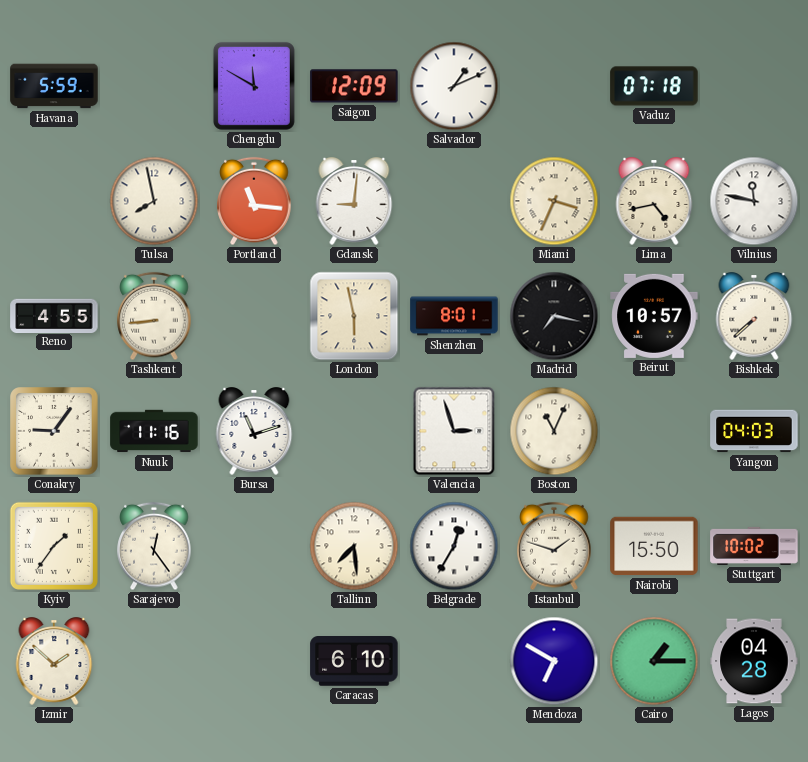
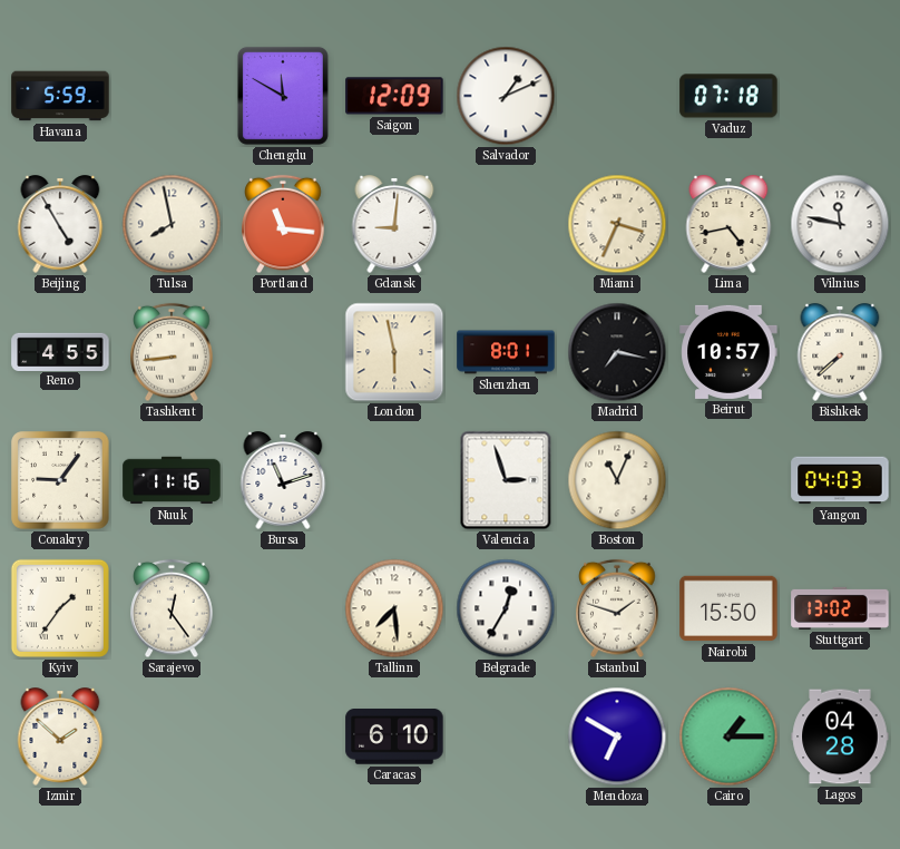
Beijing: none -> 4:55 (60, 224)
Stuttgart: 10:02 -> 13:02 (840, 608)
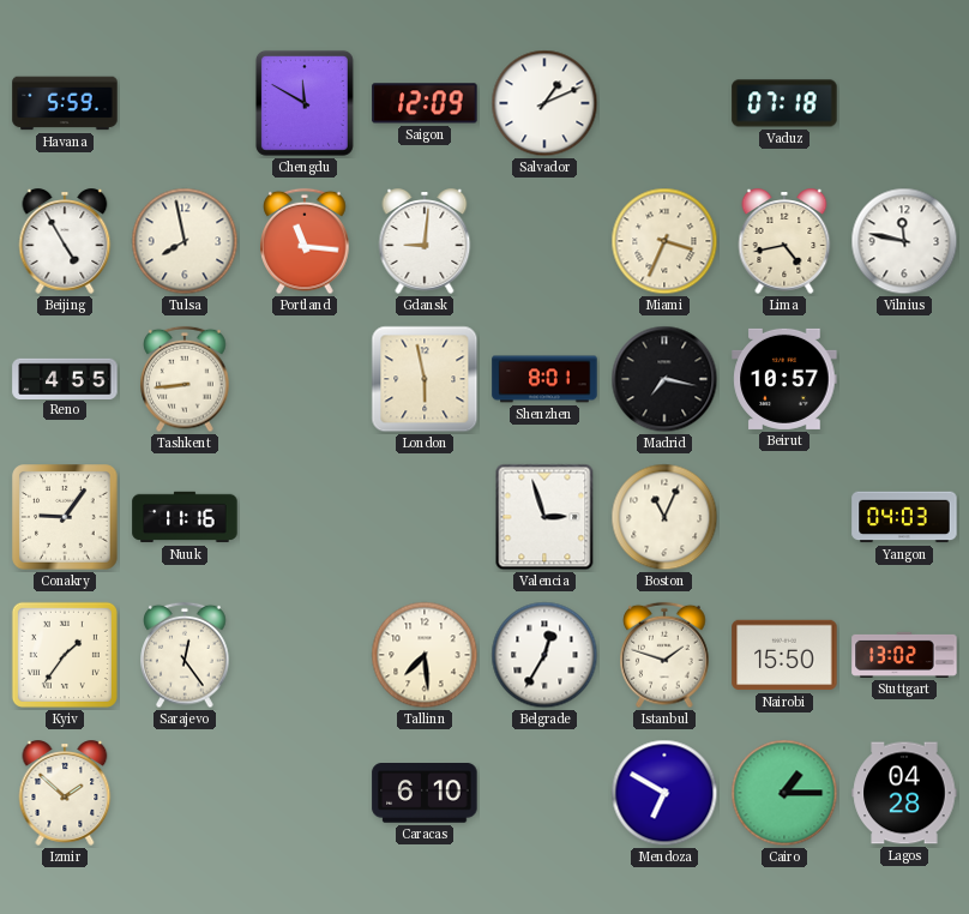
Bishkek: 7:38 -> none (840, 352)
Bursa: 11:12 -> none (283, 480)
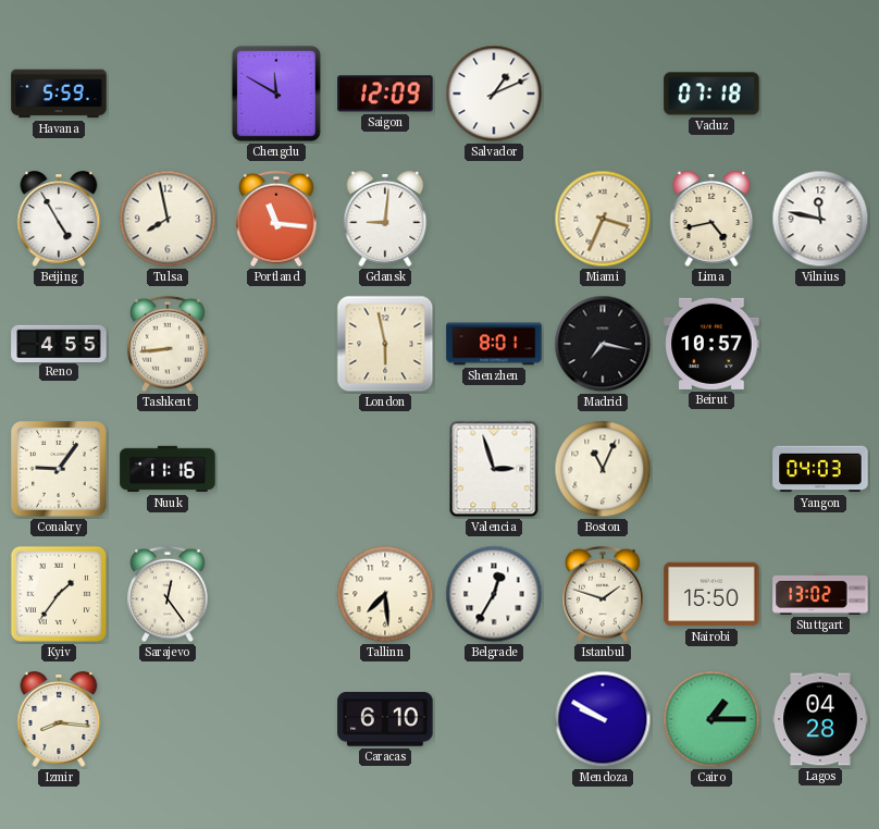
Izmir: 1:52 -> 8:16 (59, 719)
Mendoza: 6:50 -> 9:50 (603, 719)
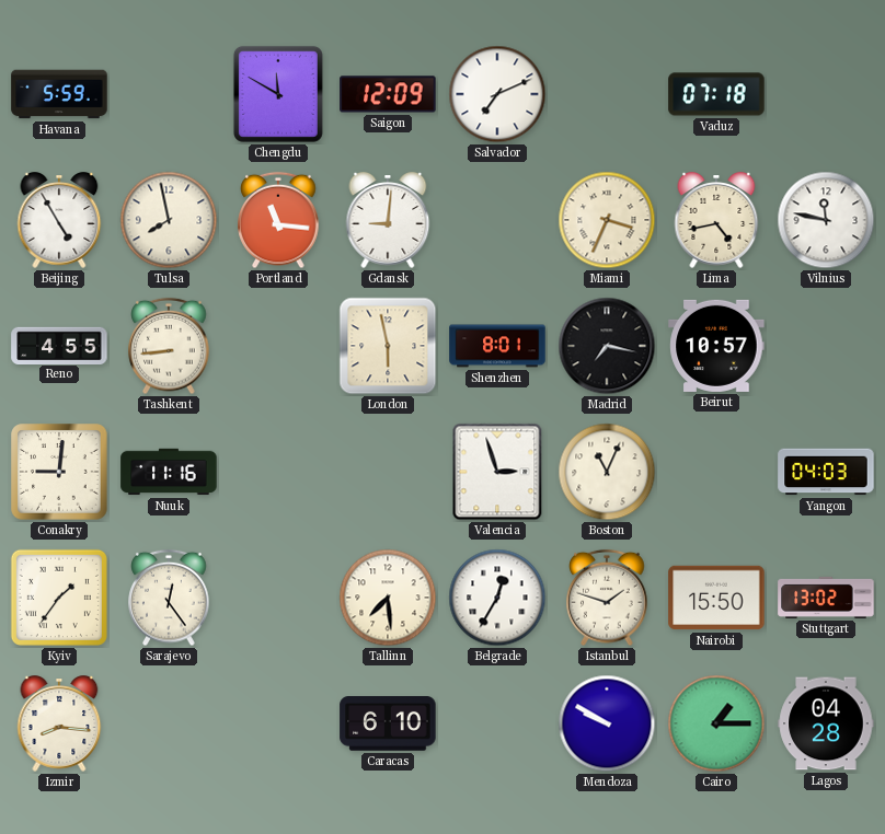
Salvador: 1:11 -> 7:11 (497, 94)
Conakry: 9:06 -> 9:01 (59, 472)
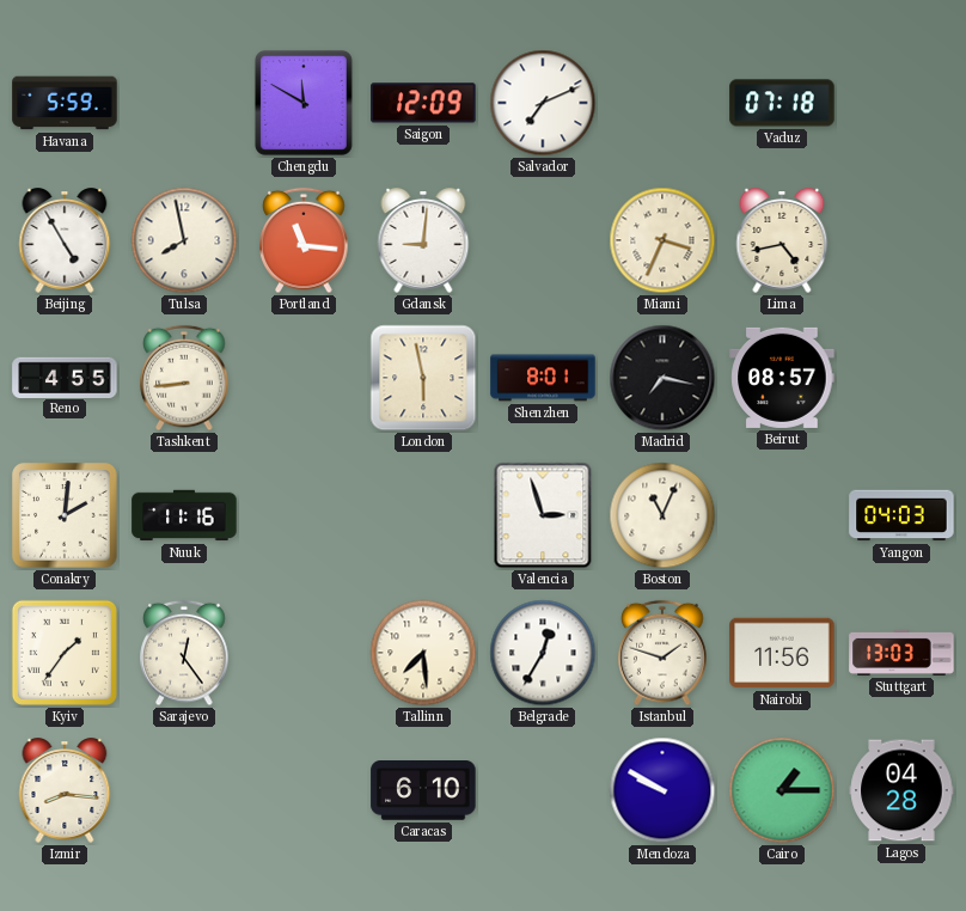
Vilnius: 11:47 -> none (826, 220)
Beirut: 10:57 -> 08:57 (782, 378)
Conakry: 9:01 -> 2:01 (65, 515)
Nairobi: 15:50 -> 11:56 (782, 653)
Stuttgart: 13:02 -> 13:03 (901, 653)
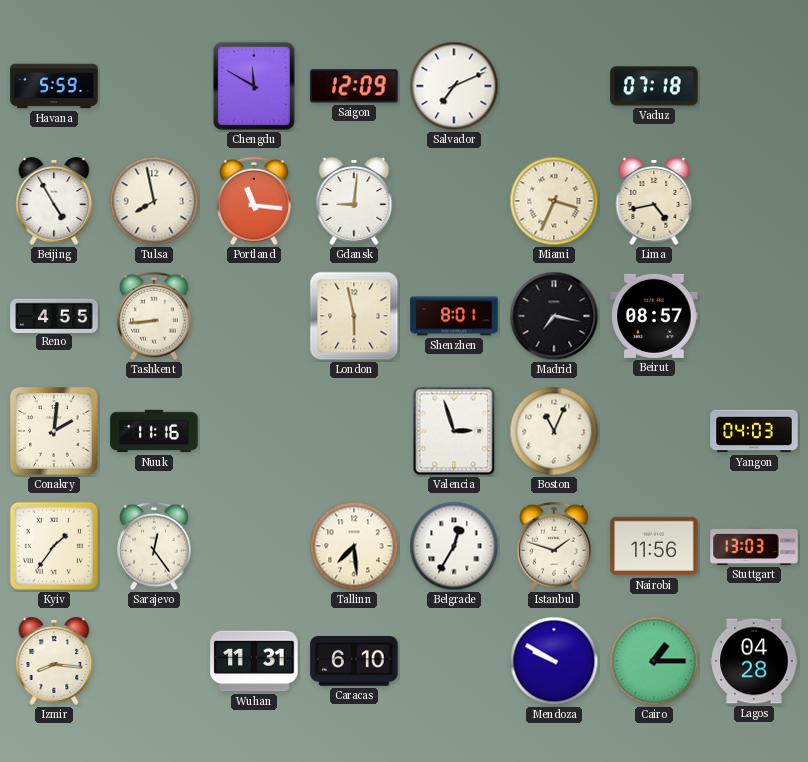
Wuhan: none -> 11:31 (254, 661)
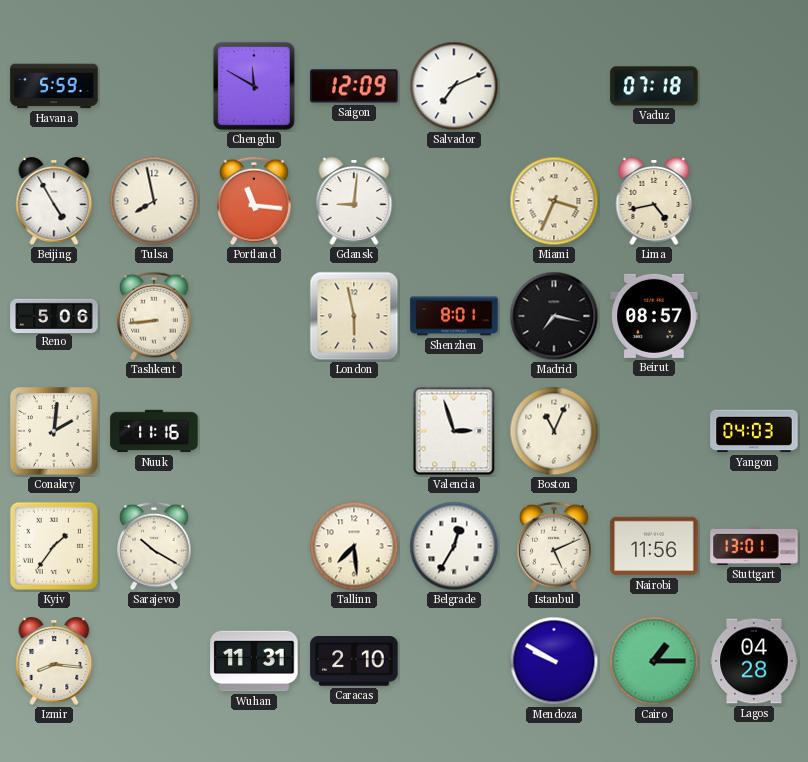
Reno: 4:55 -> 5:06 (54, 315)
Sarajevo: 12:24 -> 10:20 (154, 546)
Istanbul: 1:48 -> 5:11 (554, 546)
Stuttgart: 13:03 -> 13:01 (754, 546)
Caracas: 6:10 -> 2:10 (354, 661)
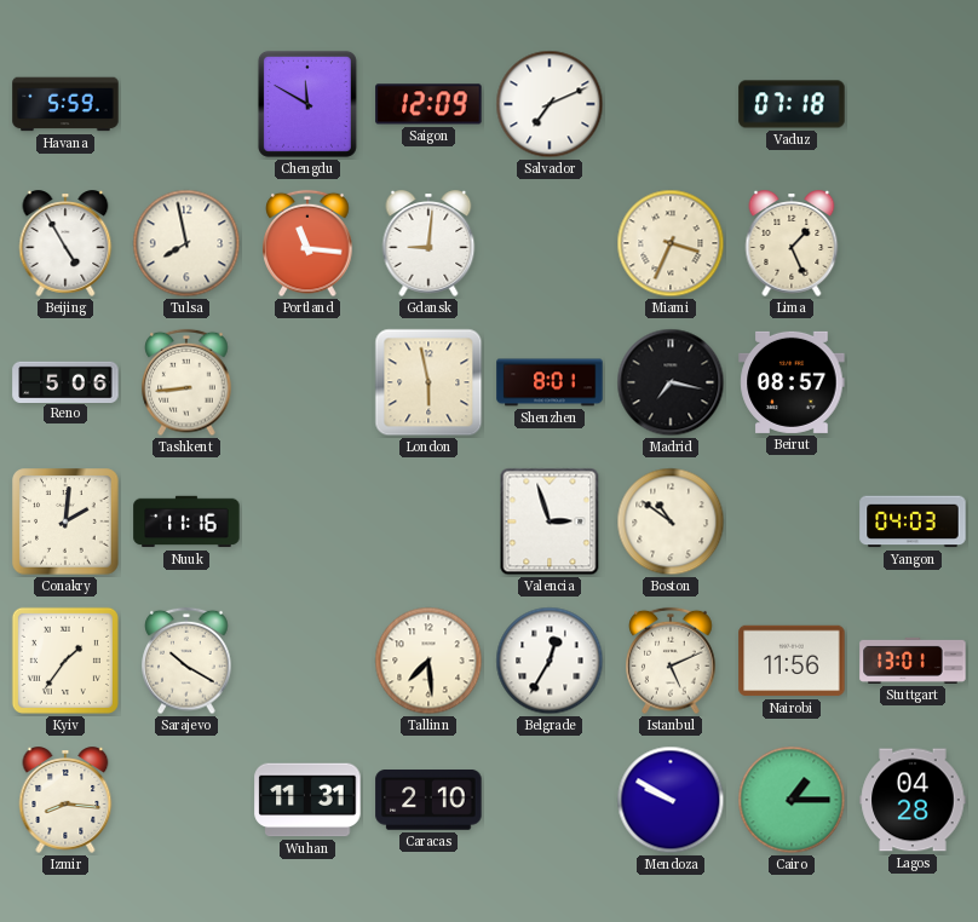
Lima: 4:43 -> 1:26 (792, 243)
Boston: 11:04 -> 10:51 (671, 521)
